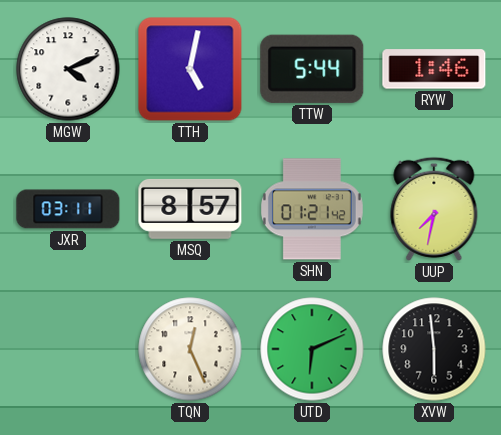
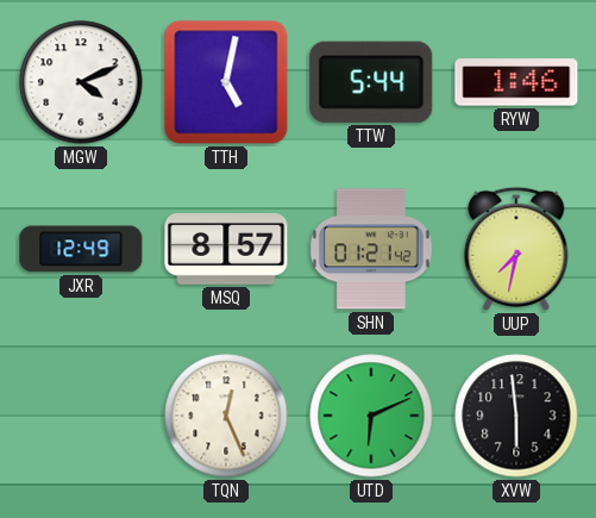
JXR: 03:11 -> 12:49 (81, 249)
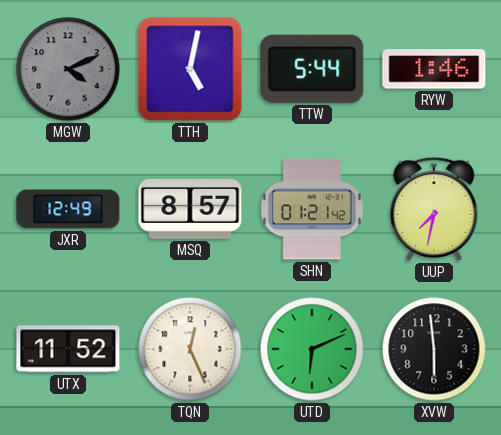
MGW dial: white -> grey (68, 69)
UTX: none -> 11:52 (68, 349)
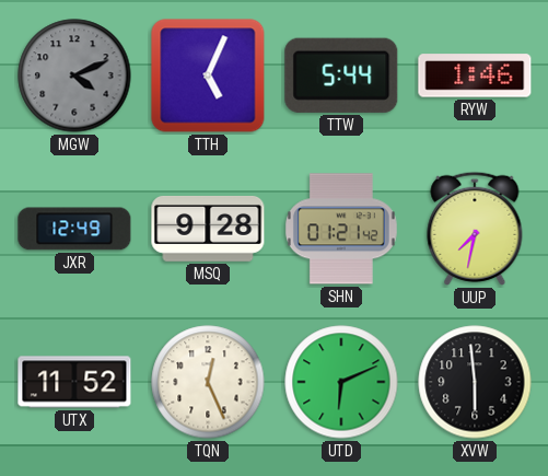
TTH: 5:02 -> 5:04 (208, 76)
MSQ: 8:57 -> 9:28 (208, 229)
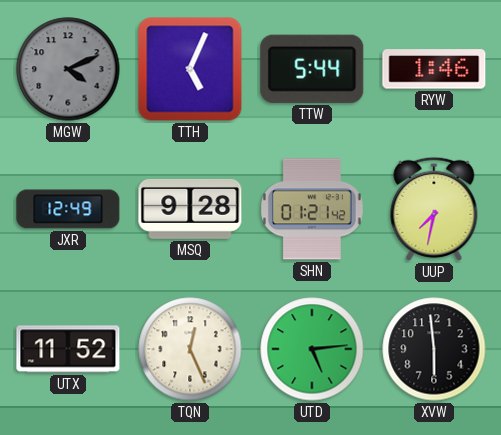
UTD: 6:11 -> 5:14 (312, 349)
